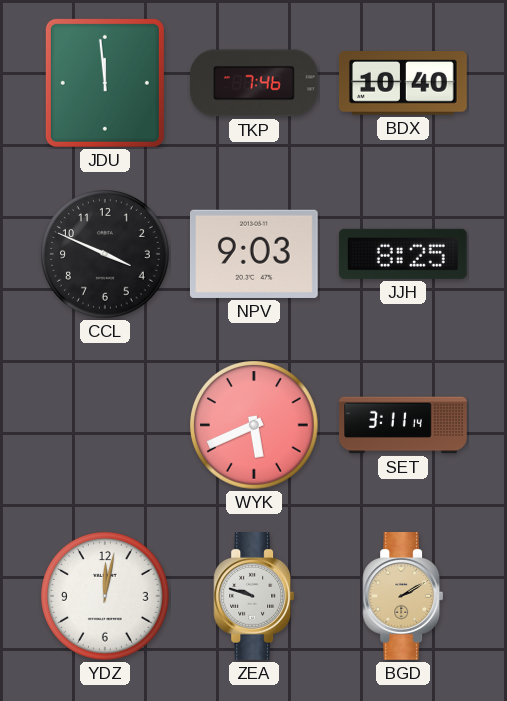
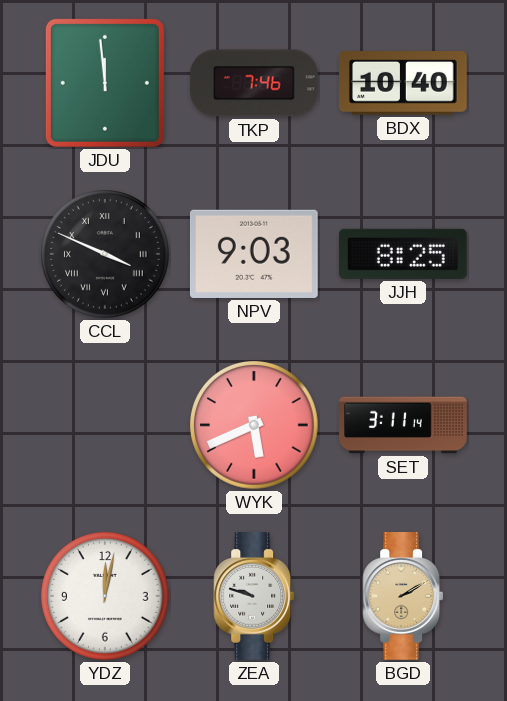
CCL numerals: Arabic -> Roman (105, 254)
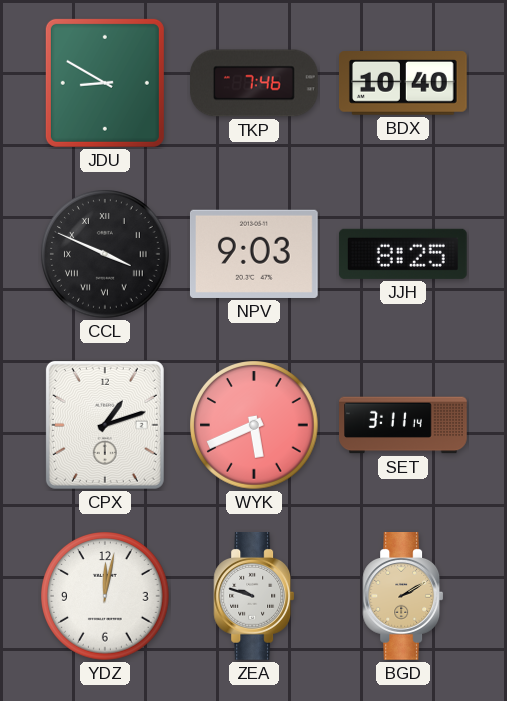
JDU: 11:59 -> 8:50 (105, 83)
CPX: none -> 1:12 (105, 425)
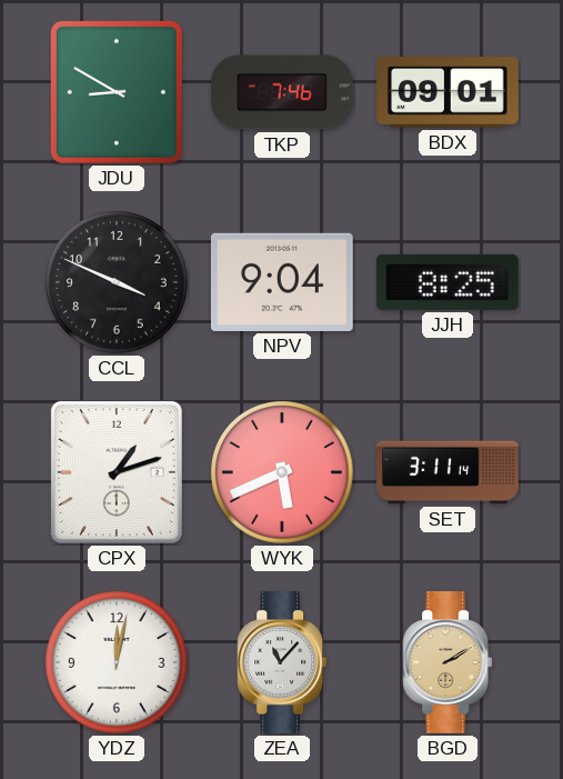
BDX: 10:40 -> 09:01 (449, 93)
CCL numerals: Roman -> Arabic (117, 282)
NPV: 9:03 -> 9:04 (282, 282)
ZEA: 9:48 -> 11:07 (282, 663)
